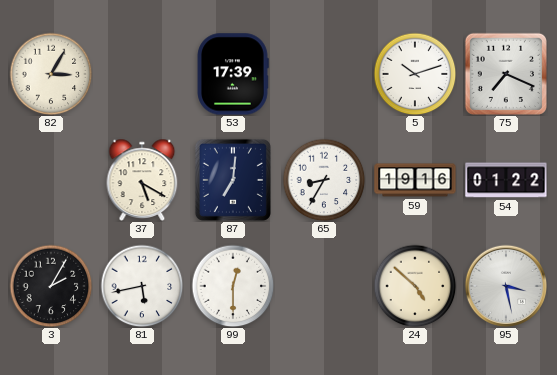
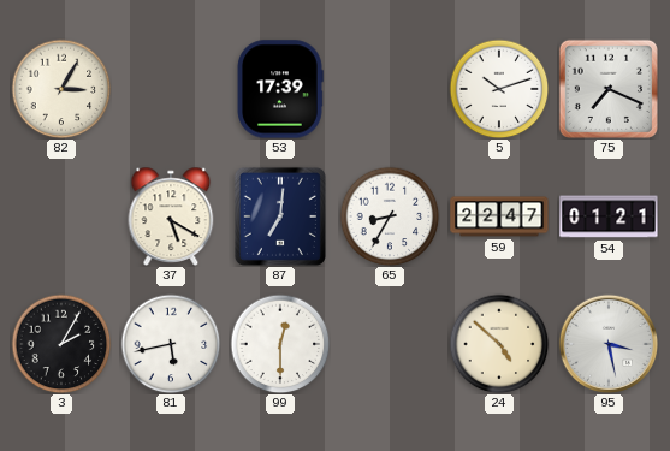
59: 19:16 -> 22:47 (499, 216)
54: 01:22 -> 01:21 (609, 216)
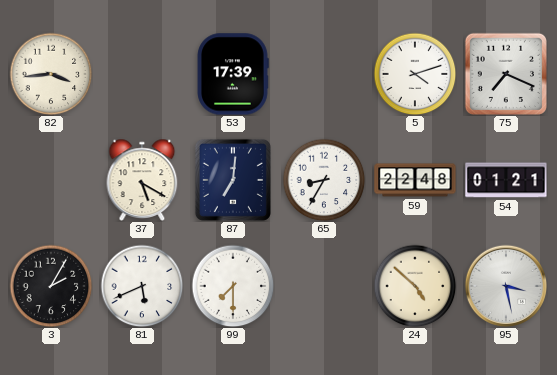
82: 3:05 -> 3:44 (51, 74)
5: 10:12 -> 4:12 (415, 74)
59: 22:47 -> 22:48 (415, 180)
81: 5:43 -> 5:41 (142, 286)
99: 12:30 -> 7:30 (233, 286)
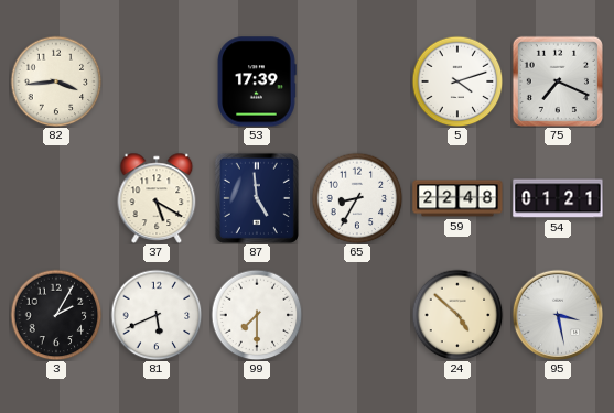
87: 7:01 -> 4:59 (257, 198)
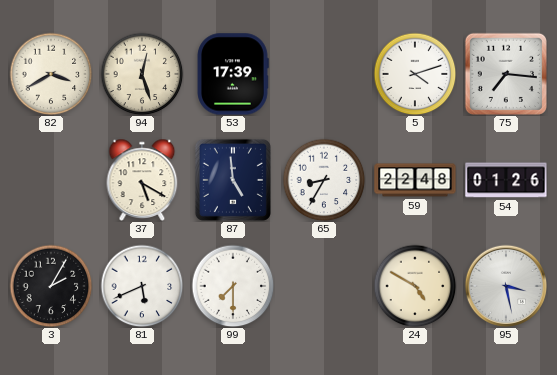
82: 3:44 -> 3:40 (51, 74)
94: none -> 12:27 (142, 74)
75: 7:19 -> 7:16 (506, 74)
54: 01:21 -> 01:26 (506, 180)
24: 4:52 -> 4:50 (415, 286)
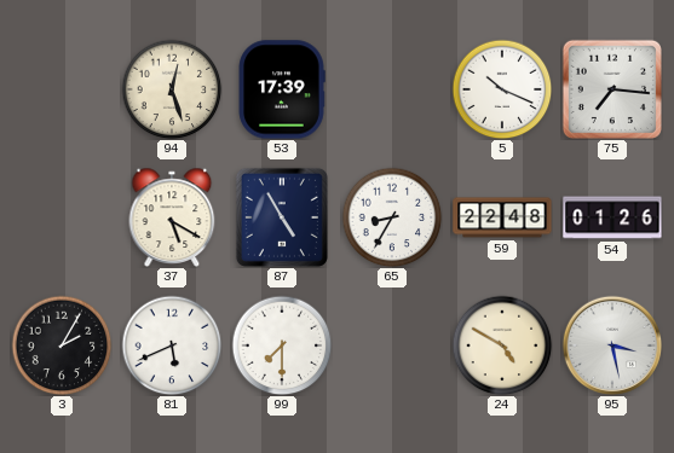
82: 3:40 -> none (51, 74)
5: 4:12 -> 10:19 (502, 89)
87: 4:59 -> 4:55 (282, 217)
